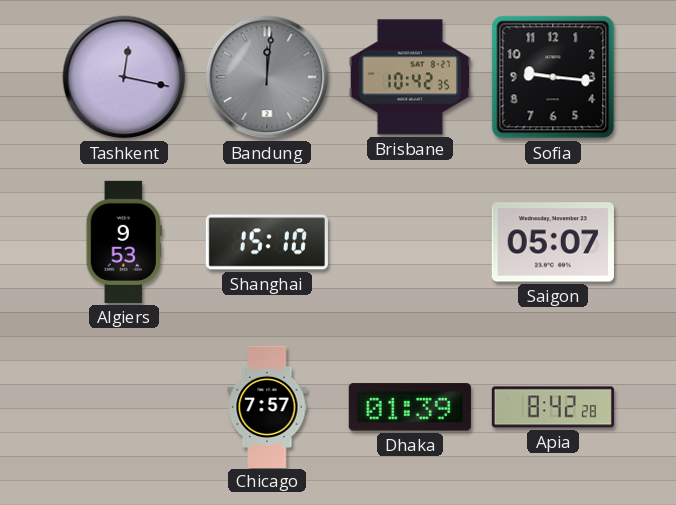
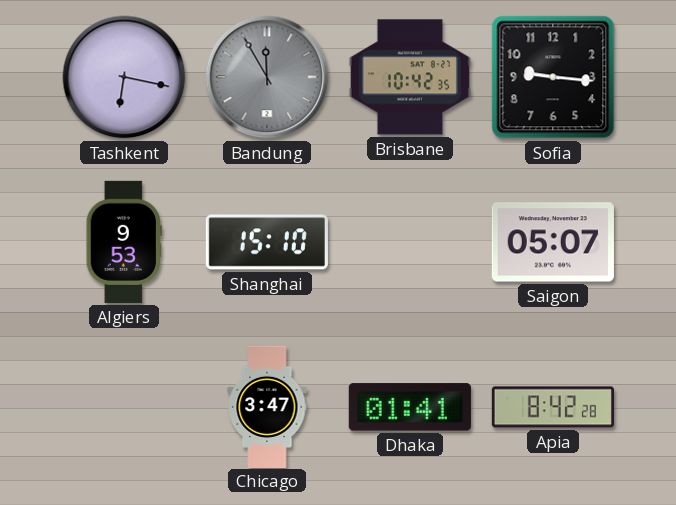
Tashkent: 12:17 -> 6:17 (124, 77)
Bandung: 12:01 -> 11:55 (267, 77)
Chicago: 7:57 -> 3:47 (267, 406)
Dhaka: 01:39 -> 01:41 (410, 407)
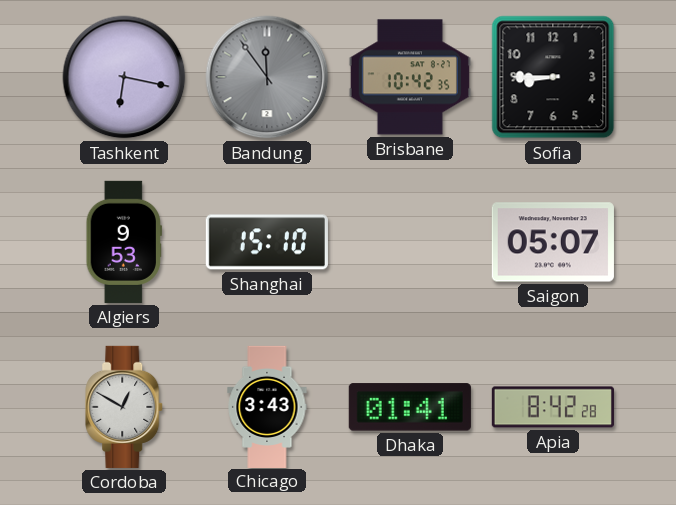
Bandung: 11:55 -> 11:54 (267, 77)
Sofia: 9:16 -> 8:45 (553, 77)
Cordoba: none -> 12:50 (125, 407)
Chicago: 3:47 -> 3:43 (267, 406)
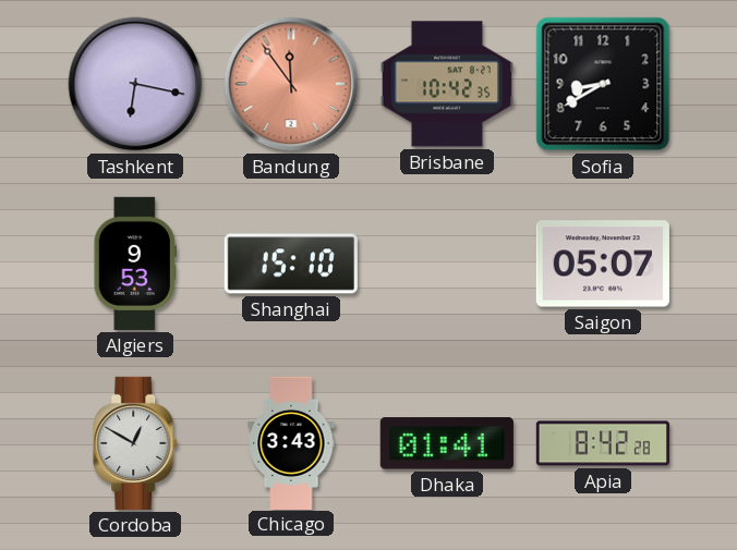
Bandung dial: grey -> salmon (291, 84)
Sofia: 8:45 -> 8:40 (603, 84)
